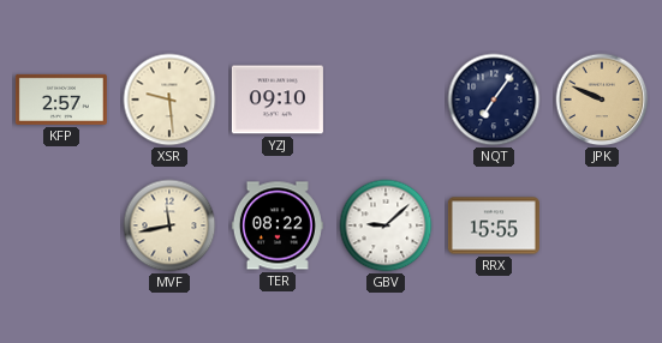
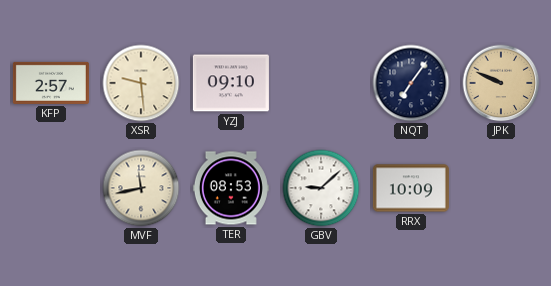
TER: 08:22 -> 08:53 (231, 188)
RRX: 15:55 -> 10:09 (411, 188)
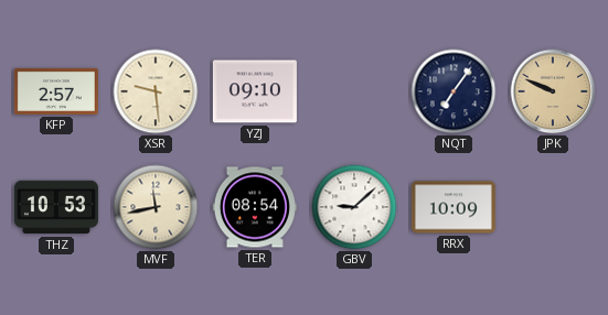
THZ: none -> 10:53 (56, 207)
TER: 08:53 -> 08:54 (255, 207)
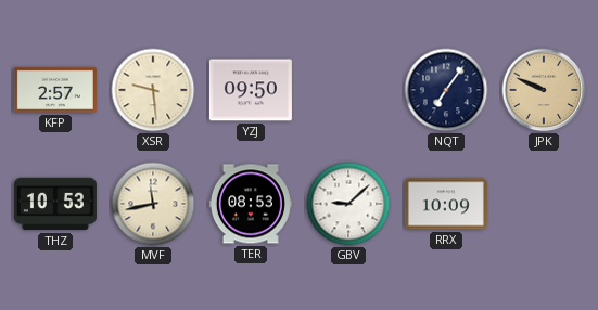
YZJ: 09:10 -> 09:50 (251, 90)
TER: 08:54 -> 08:53 (251, 204)
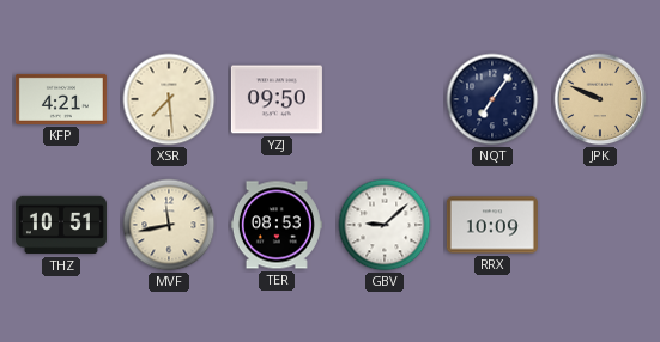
KFP: 2:57 -> 4:21 (61, 99)
XSR: 9:29 -> 7:29 (169, 99)
THZ: 10:53 -> 10:51 (61, 225)
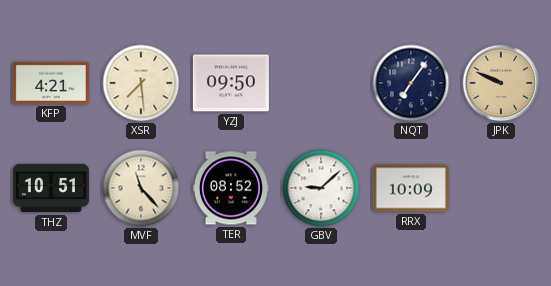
MVF: 11:43 -> 11:23 (141, 188)
TER: 08:53 -> 08:52 (231, 188)
